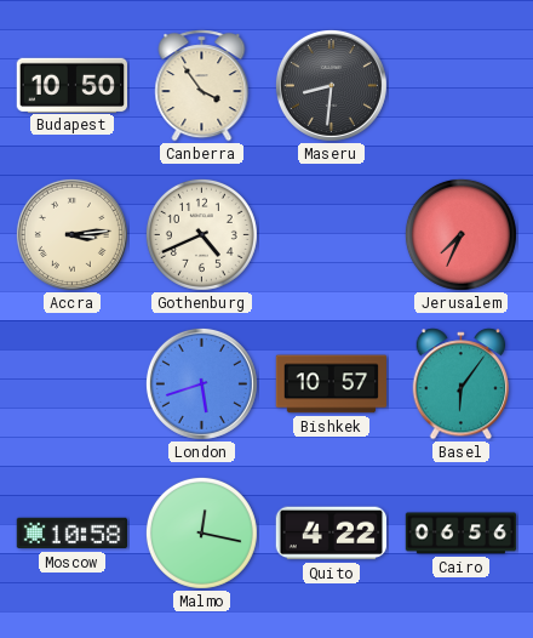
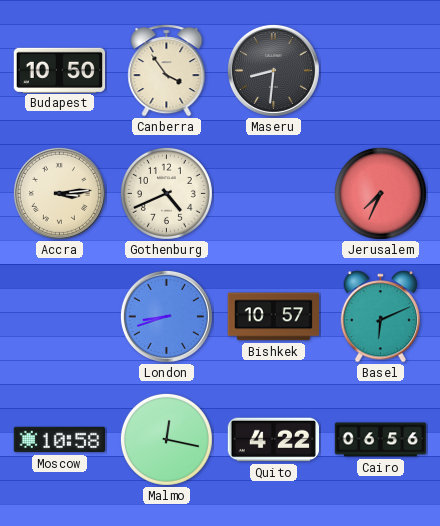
London: 5:42 -> 8:42 (166, 316)
Basel: 6:06 -> 6:11 (381, 317)
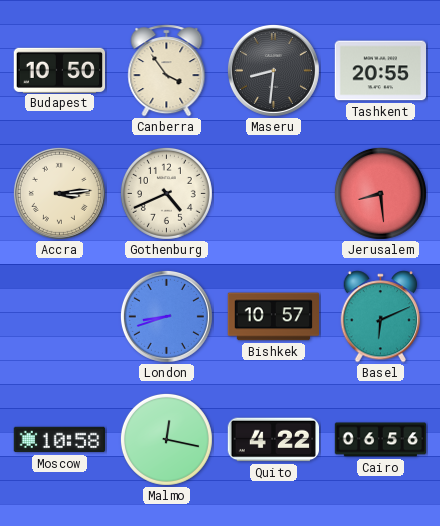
Tashkent: none -> 20:55 (380, 71)
Jerusalem: 7:34 -> 8:29 (380, 193)
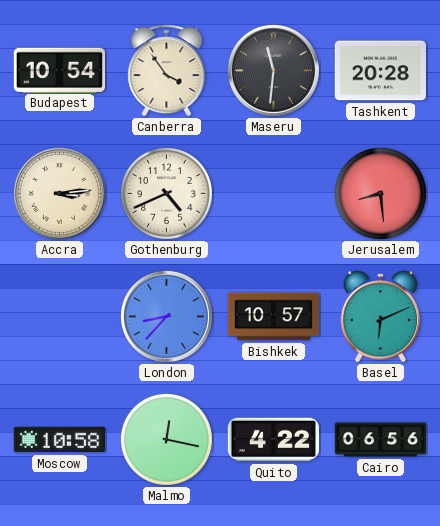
Budapest: 10:50 -> 10:54 (59, 70)
Maseru: 8:31 -> 11:31 (273, 70)
Tashkent: 20:55 -> 20:28 (380, 71)
London: 8:42 -> 8:37 (166, 316)
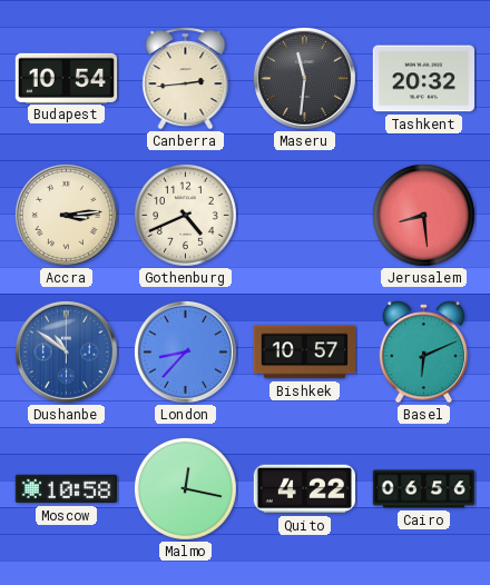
Canberra: 3:54 -> 2:44 (186, 79)
Tashkent: 20:28 -> 20:32 (423, 79)
Dushanbe: none -> 10:51 (66, 351)
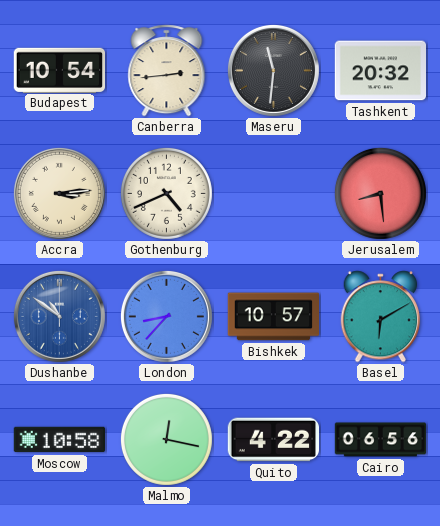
Basel: 6:11 -> 6:10 (381, 317)
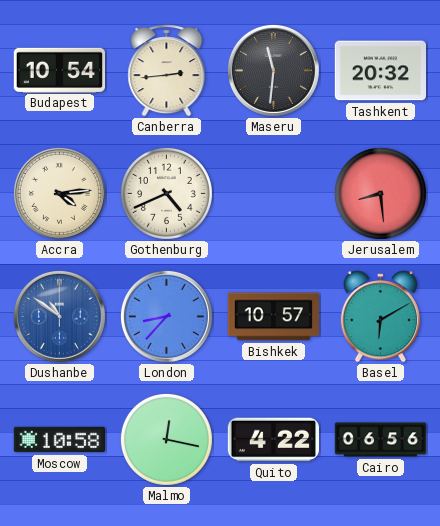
Accra: 3:14 -> 4:14 (59, 193)
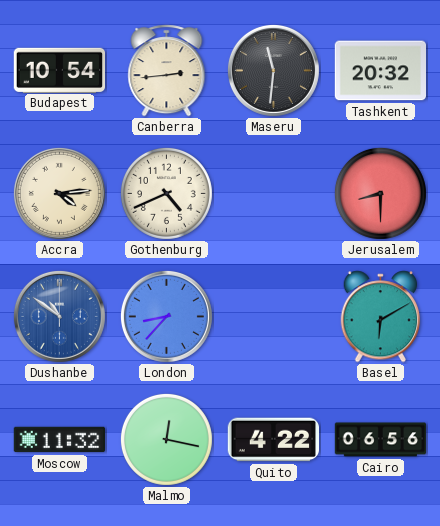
Jerusalem: 8:29 -> 8:30 (380, 193)
Bishkek: 10:57 -> none (273, 317)
Moscow: 10:58 -> 11:32 (59, 440)
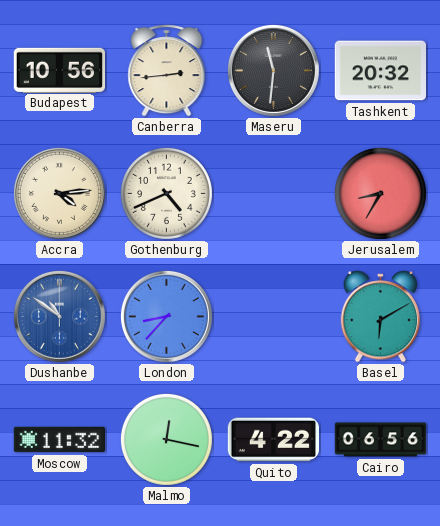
Budapest: 10:54 -> 10:56 (59, 70)
Jerusalem: 8:30 -> 8:35 (380, 193)
